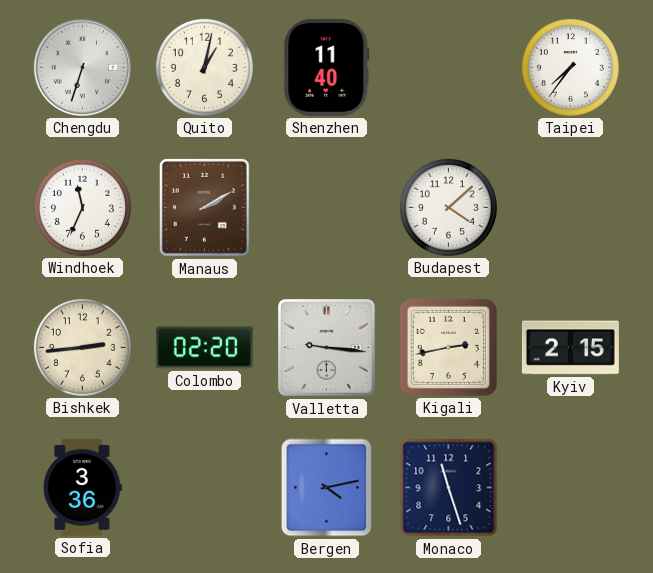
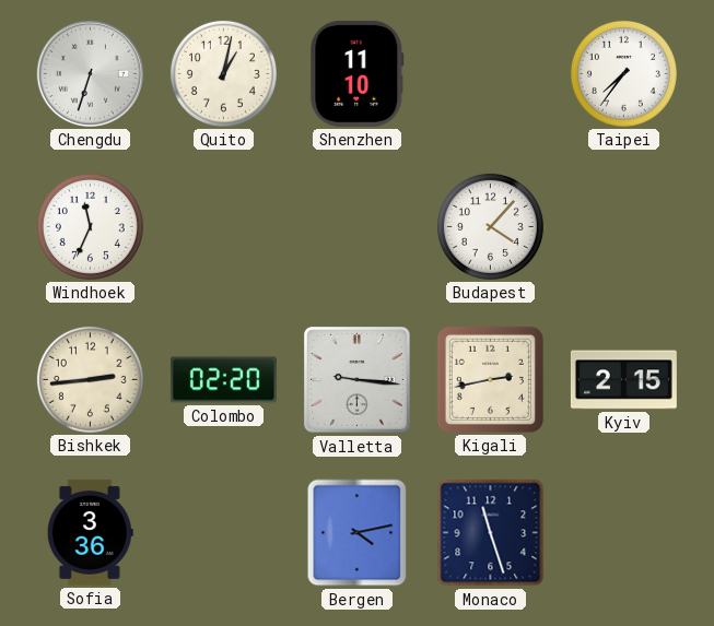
Shenzhen: 11:40 -> 11:10 (358, 73)
Manaus: 2:10 -> none (204, 207)
Budapest: 4:08 -> 4:07 (490, 226)
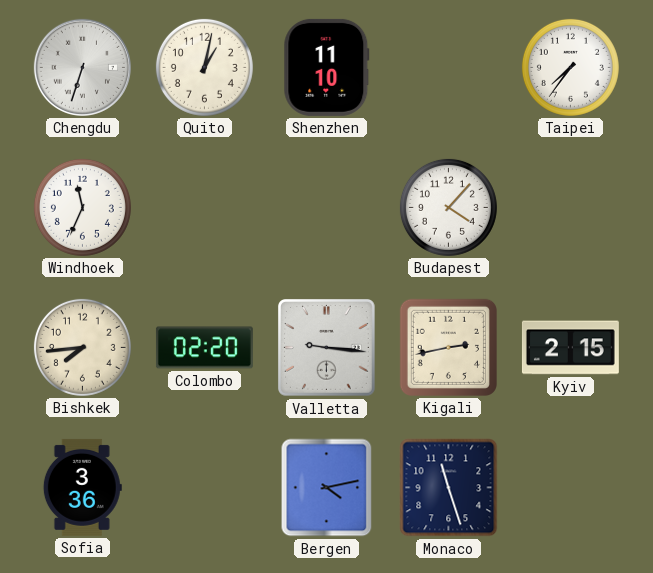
Bishkek: 2:44 -> 7:44 (82, 347)
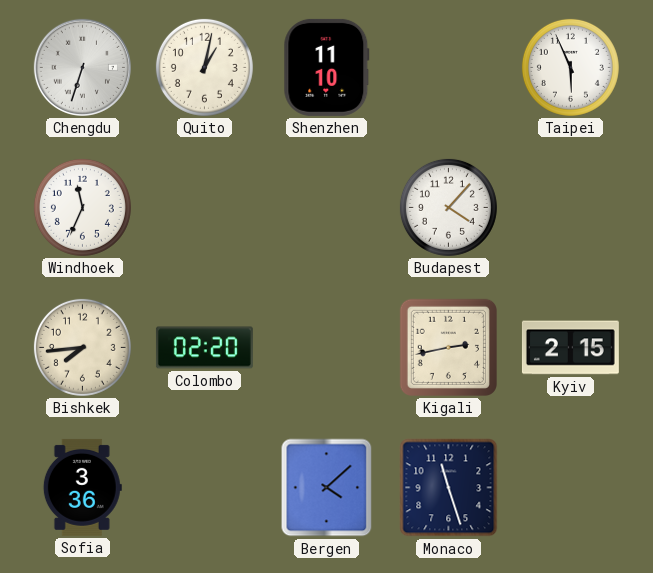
Taipei: 7:36 -> 5:56 (570, 67)
Valletta: 9:16 -> none (327, 348)
Bergen: 4:13 -> 4:08 (327, 488)
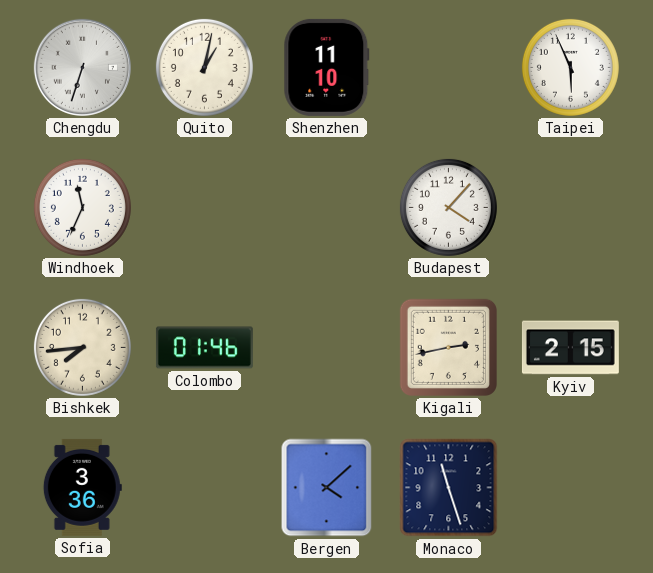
Colombo: 02:20 -> 01:46 (204, 348)
